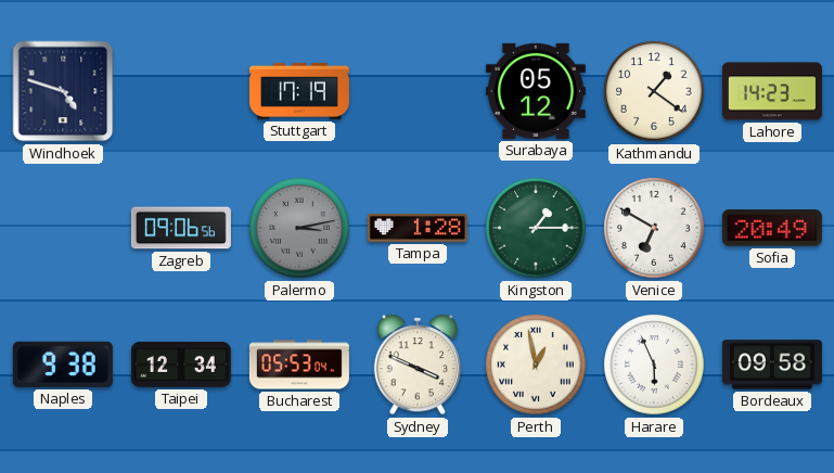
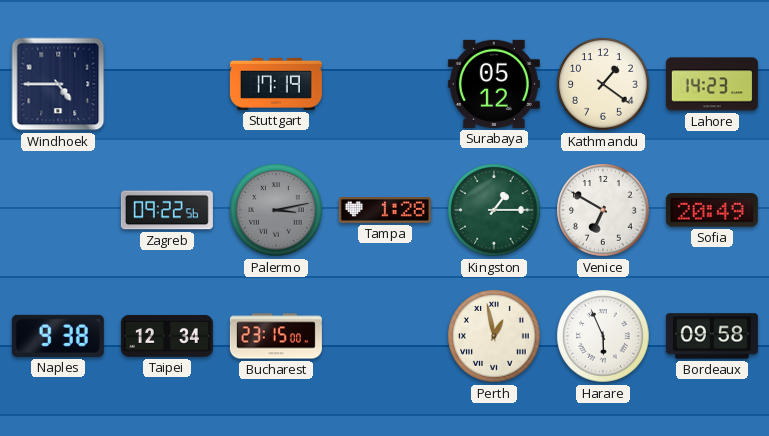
Windhoek: 4:48 -> 4:45 (58, 84)
Zagreb: 09:06 -> 09:22 (167, 210)
Bucharest: 05:53 -> 23:15 (276, 336)
Sydney: 3:49 -> none (418, 365)
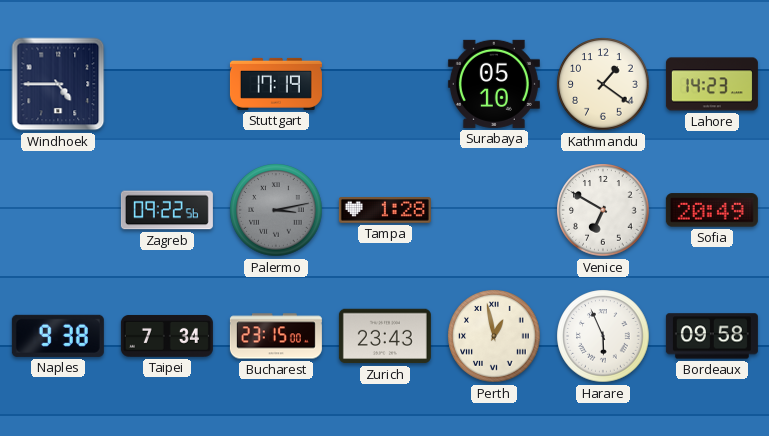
Surabaya: 05:12 -> 05:10 (494, 84)
Kingston: 1:15 -> none (494, 210)
Taipei: 12:34 -> 7:34 (167, 336)
Zurich: none -> 23:43 (385, 336)
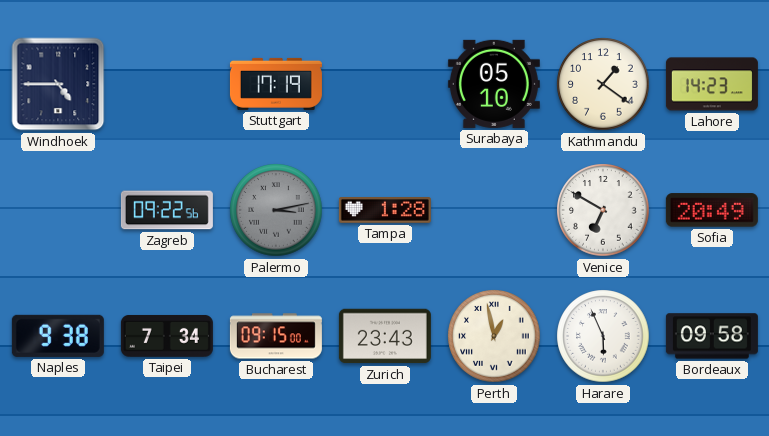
Bucharest: 23:15 -> 09:15 (276, 336)
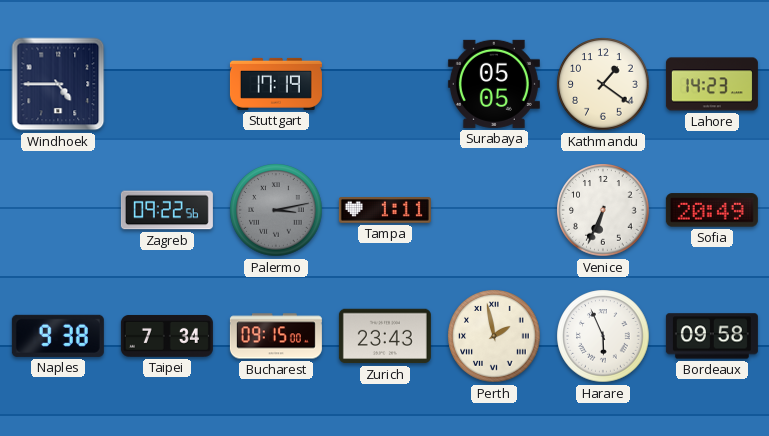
Surabaya: 05:10 -> 05:05 (494, 84)
Tampa: 1:28 -> 1:11 (385, 211)
Venice: 6:50 -> 6:34 (603, 210)
Perth: 12:58 -> 1:58 (494, 336)
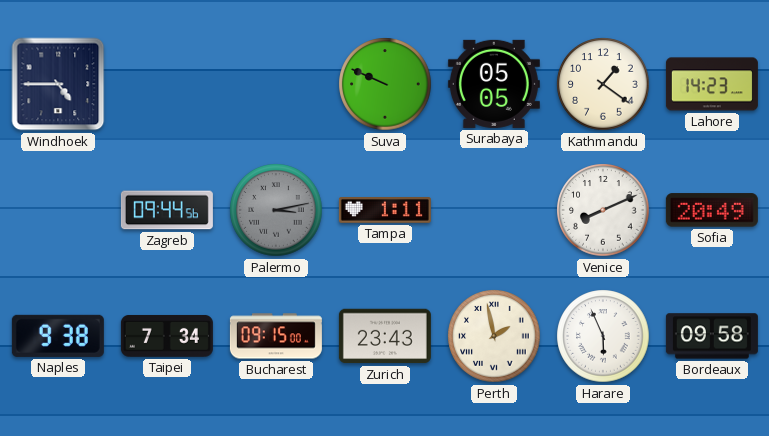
Stuttgart: 17:19 -> none (276, 84)
Suva: none -> 9:49 (385, 84)
Zagreb: 09:22 -> 09:44 (167, 210)
Venice: 6:34 -> 8:11 (603, 210)
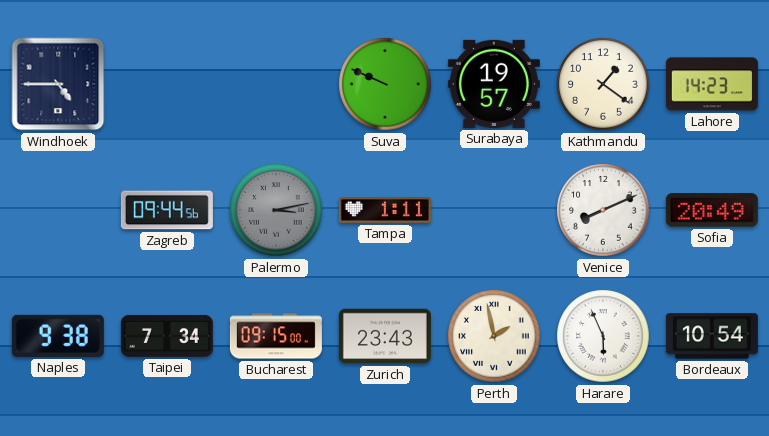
Surabaya: 05:05 -> 19:57 (494, 84)
Bordeaux: 09:58 -> 10:54 (712, 336)
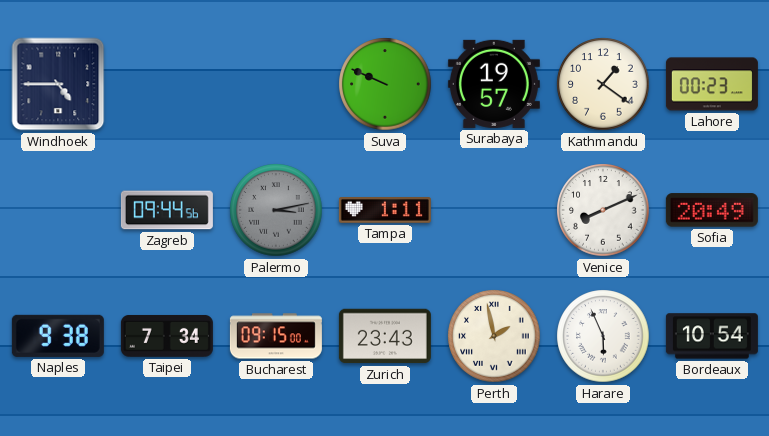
Lahore: 14:23 -> 00:23 (712, 84)
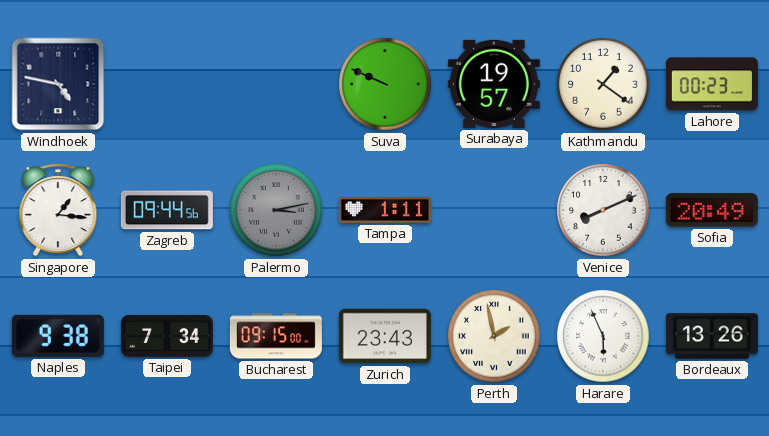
Windhoek: 4:45 -> 4:47 (58, 84)
Singapore: none -> 1:16 (58, 210)
Bordeaux: 10:54 -> 13:26 (712, 336)
